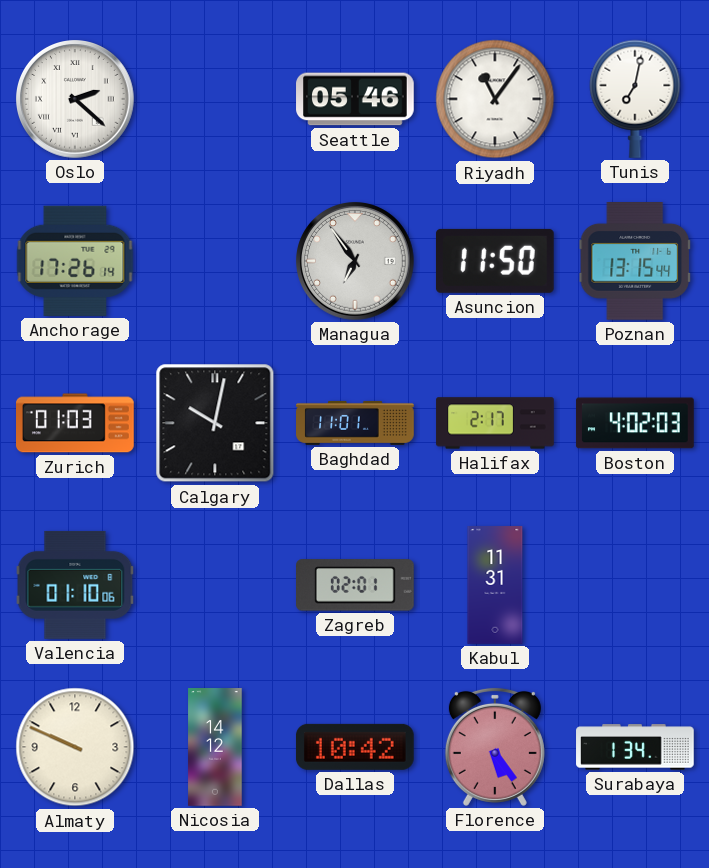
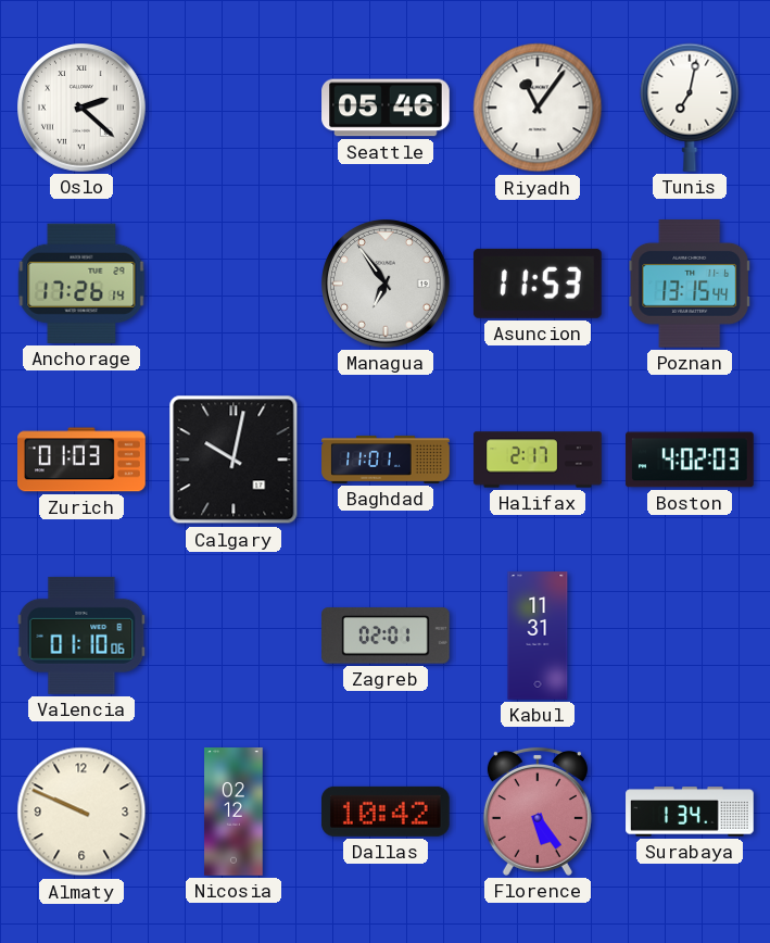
Asuncion: 11:50 -> 11:53 (538, 284)
Nicosia: 14:12 -> 02:12 (233, 812)
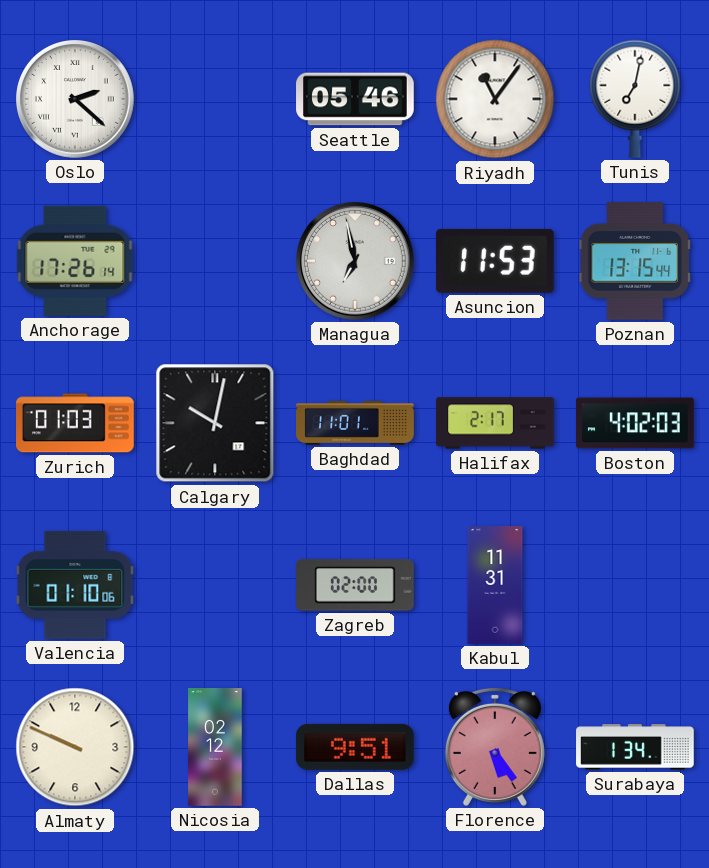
Managua: 6:54 -> 6:58 (356, 262)
Zagreb: 02:01 -> 02:00 (356, 585)
Dallas: 10:42 -> 9:51 (355, 747)
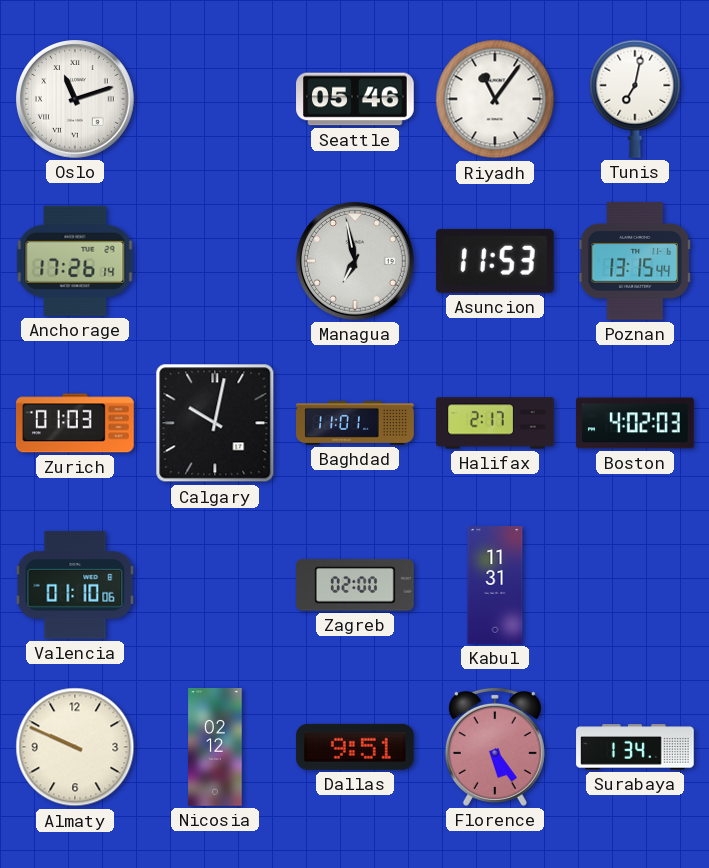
Oslo: 2:22 -> 11:12 (76, 100)
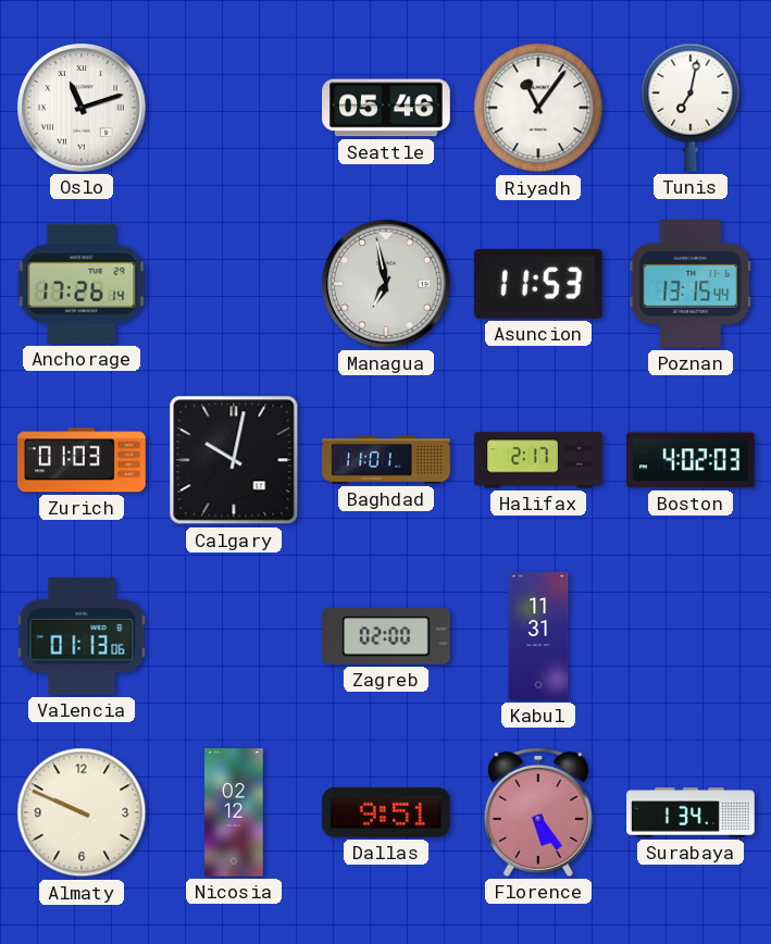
Valencia: 01:10 -> 01:13 (82, 636)
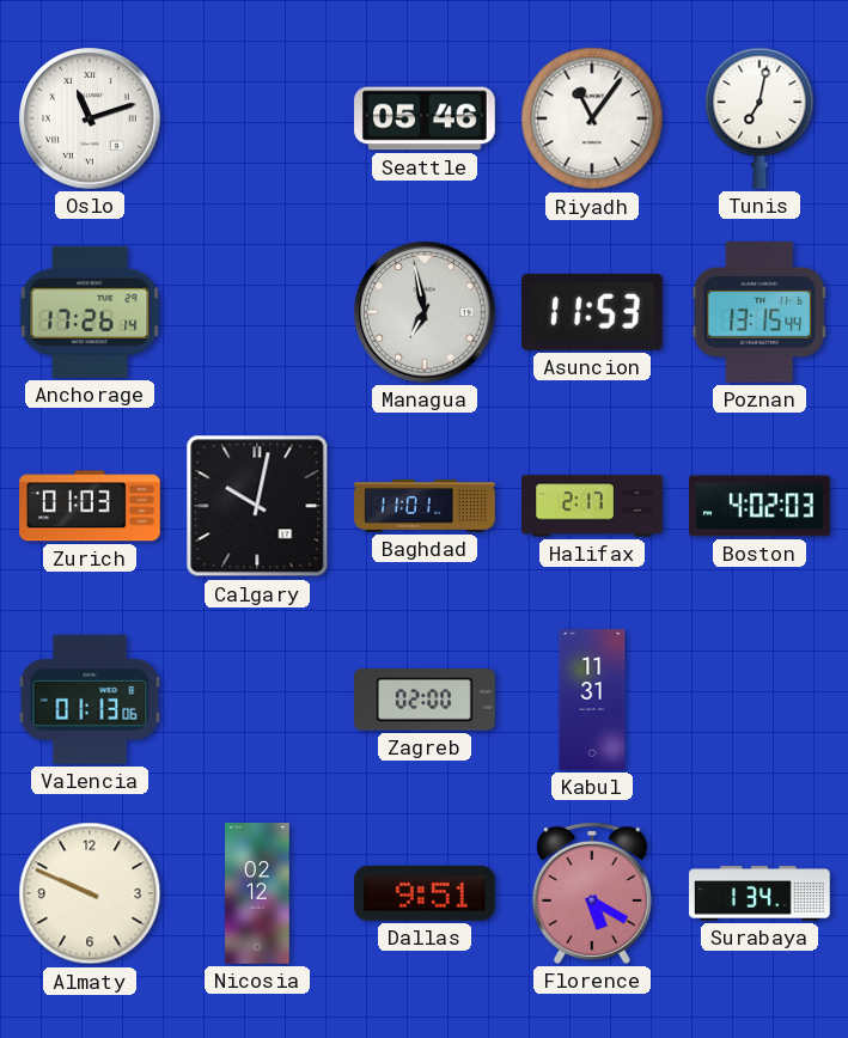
Florence: 5:24 -> 5:20 (592, 893)
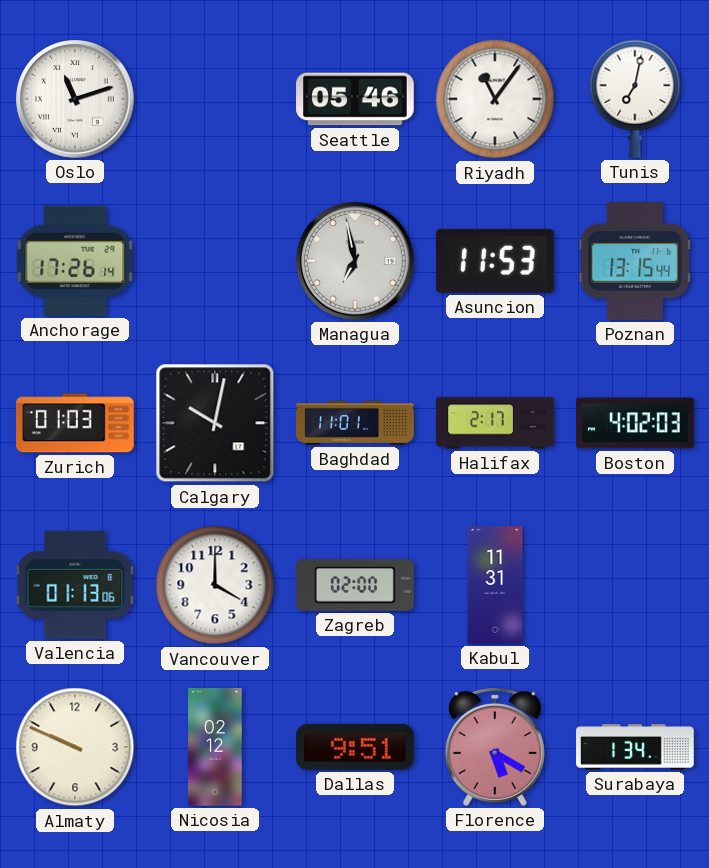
Vancouver: none -> 4:00 (215, 585)
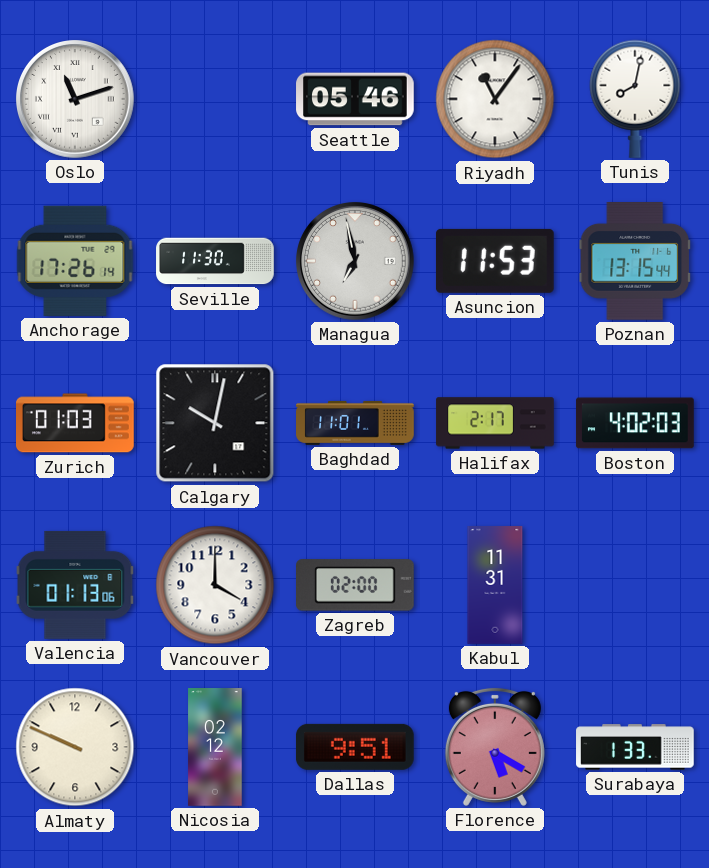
Tunis: 7:02 -> 8:02 (635, 99)
Seville: none -> 11:30 (215, 261)
Surabaya: 1:34 -> 1:33 (635, 747)
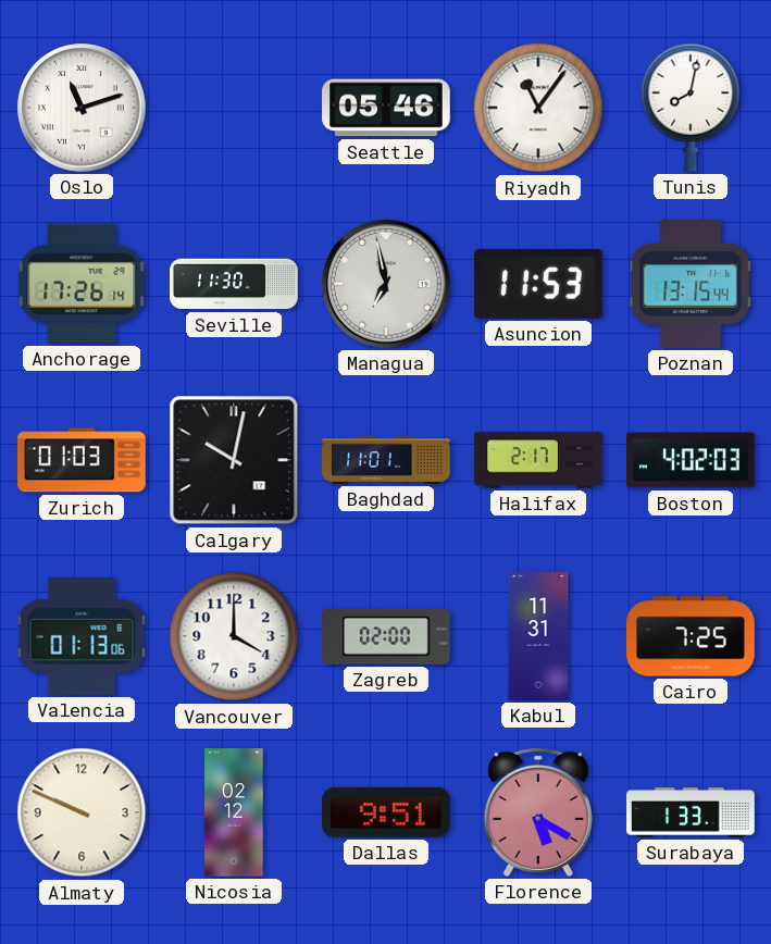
Cairo: none -> 7:25 (691, 636)
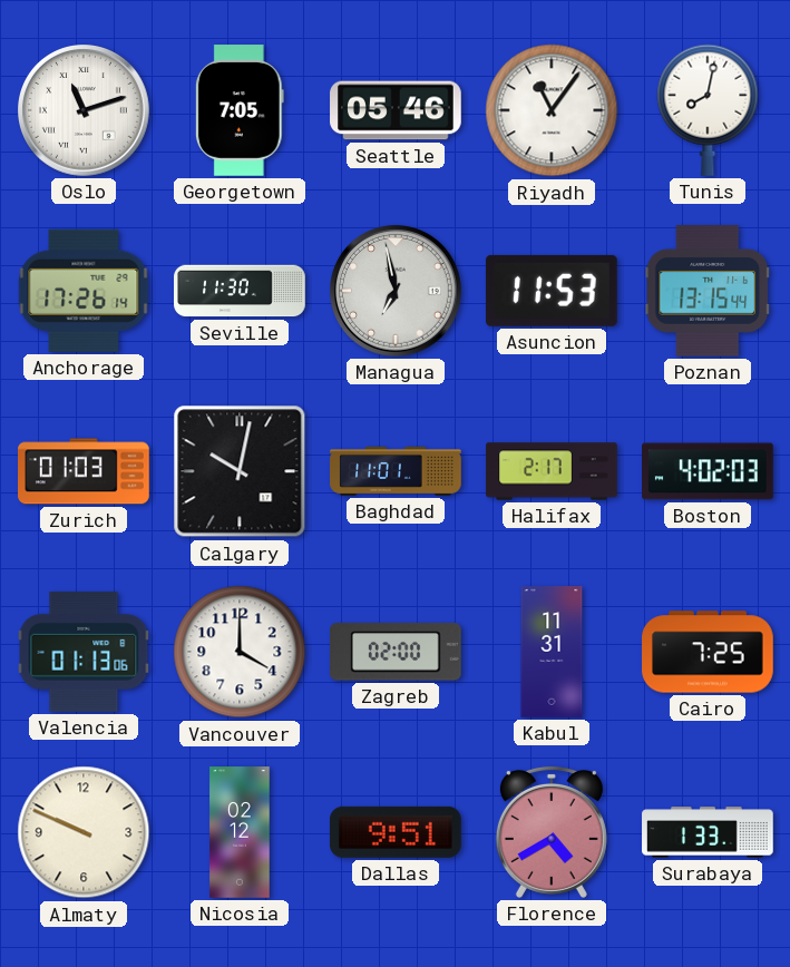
Georgetown: none -> 7:05 (240, 110)
Florence: 5:20 -> 4:40 (552, 832)
